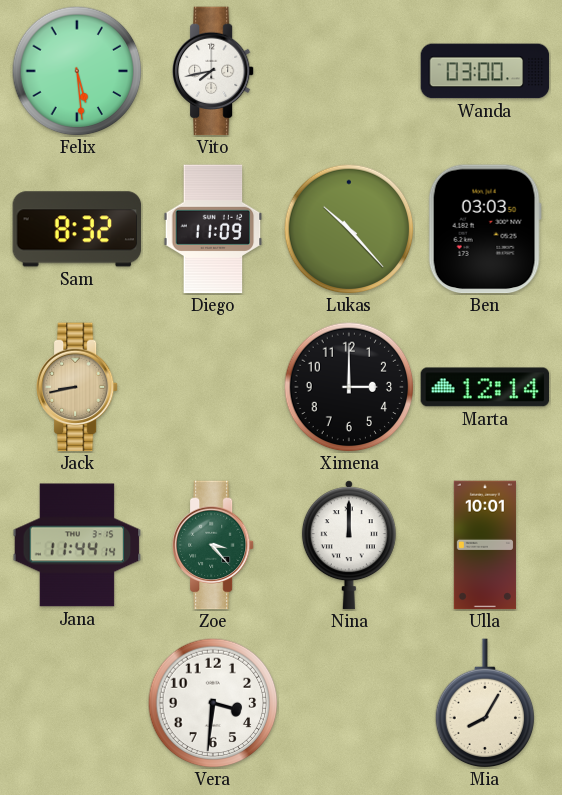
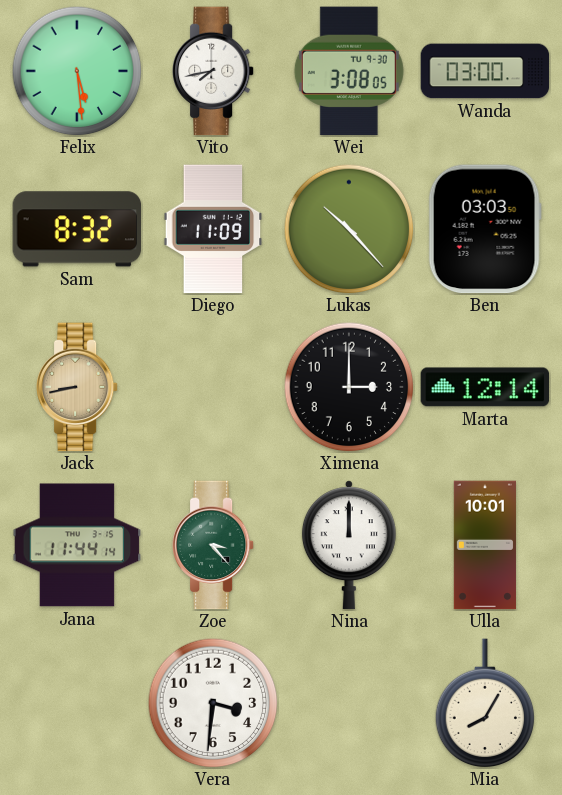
Wei: none -> 3:08 (349, 71)
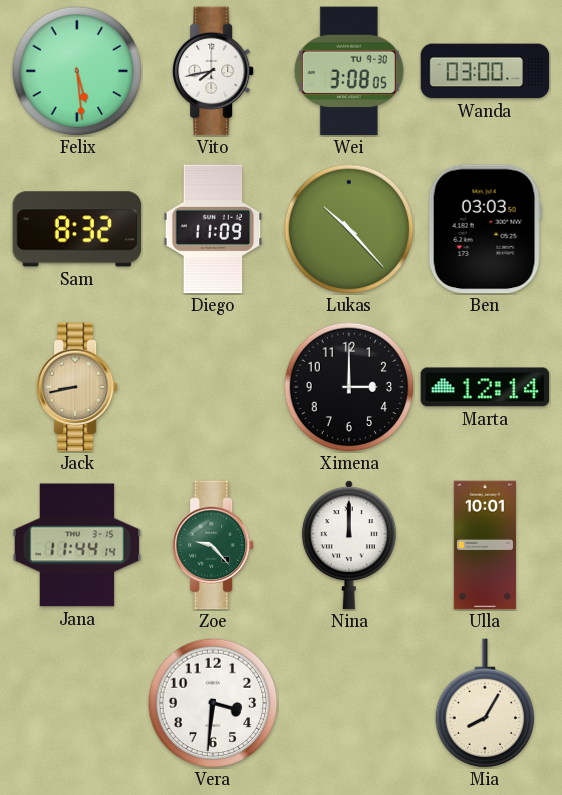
Zoe: 3:23 -> 9:23 (213, 545)
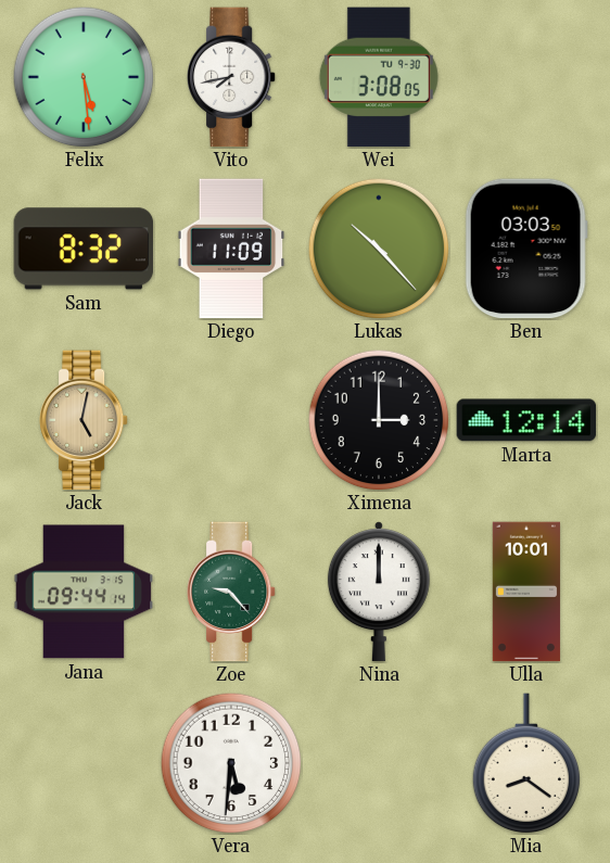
Wanda: 03:00 -> none (485, 71)
Jack: 8:43 -> 5:02 (84, 420)
Jana: 11:44 -> 09:44 (84, 592)
Vera: 3:31 -> 5:31 (231, 763)
Mia: 8:05 -> 8:21 (526, 763)
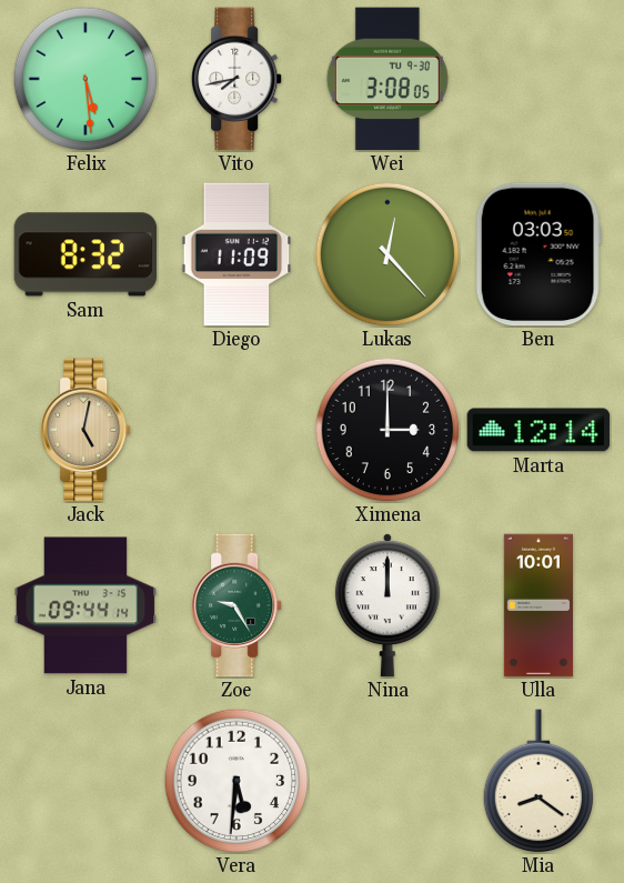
Lukas: 10:23 -> 12:23 (388, 254)
Zoe: 9:23 -> 9:25 (236, 605)
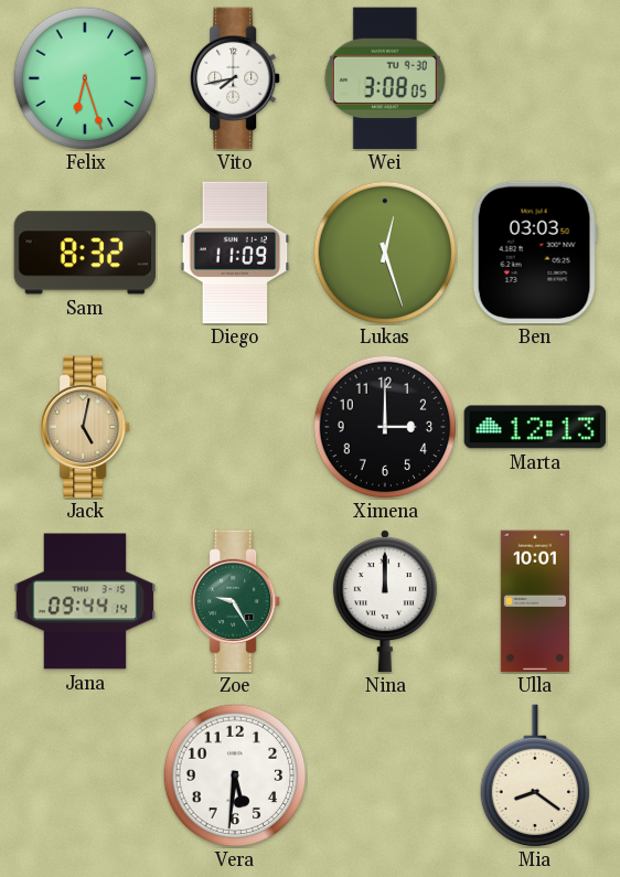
Felix: 5:29 -> 6:27 (85, 78)
Lukas: 12:23 -> 12:27 (385, 253)
Marta: 12:14 -> 12:13 (535, 427)
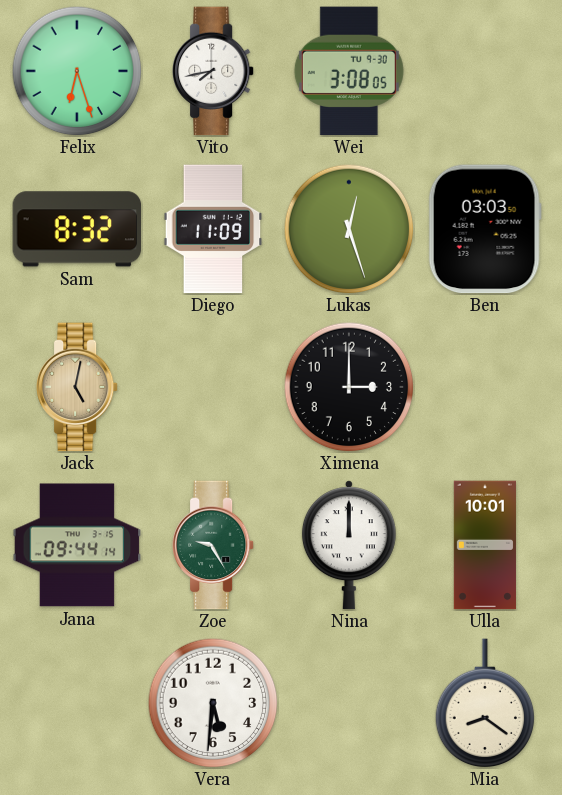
Marta: 12:13 -> none (535, 427)
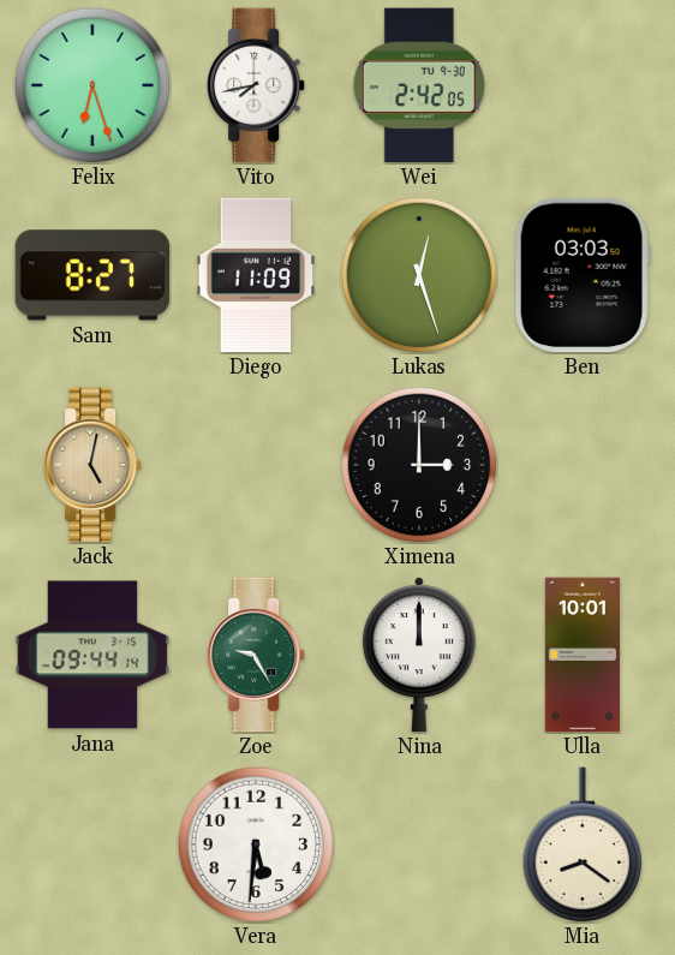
Wei: 3:08 -> 2:42 (419, 85)
Sam: 8:32 -> 8:27 (92, 275)
